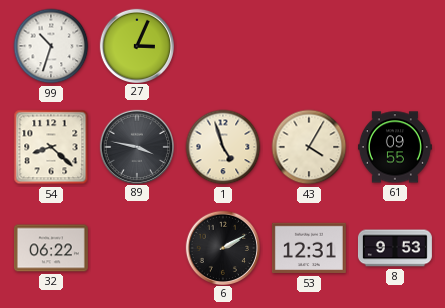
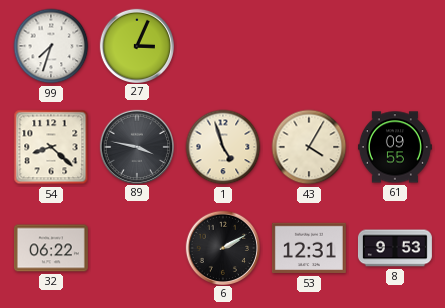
99: 10:33 -> 7:33 (51, 46)
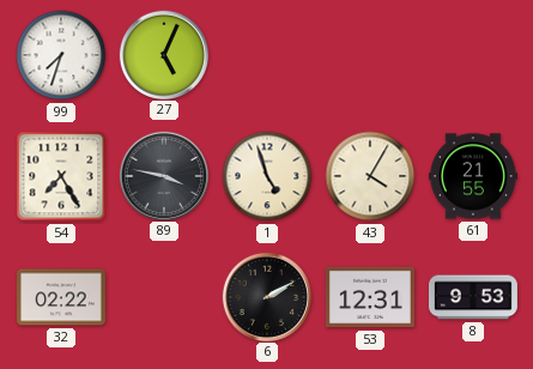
27: 3:04 -> 5:04 (163, 54)
54: 8:22 -> 7:25 (61, 176)
61: 09:55 -> 21:55 (473, 176)
32: 06:22 -> 02:22 (61, 297)
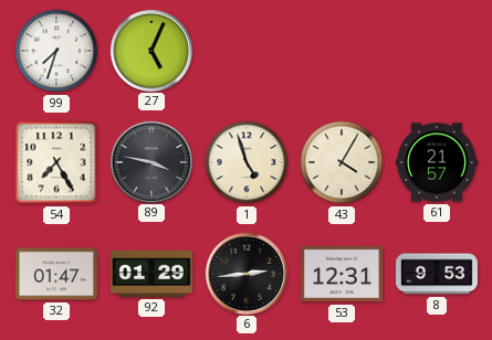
61: 21:55 -> 21:57 (437, 162)
32: 02:22 -> 01:47 (56, 274)
92: none -> 01:29 (151, 274)
6: 2:10 -> 2:44 (245, 273)
